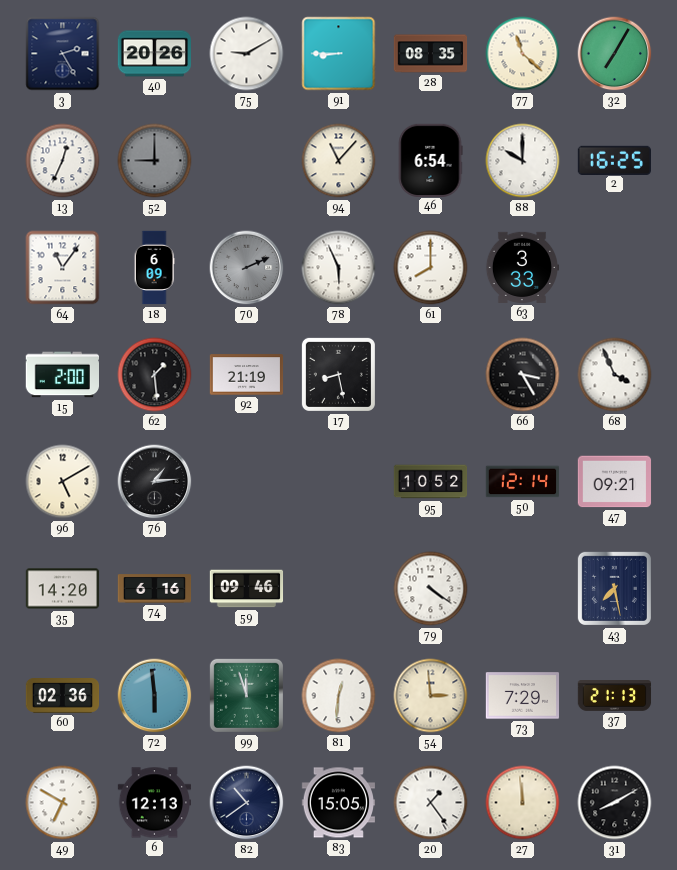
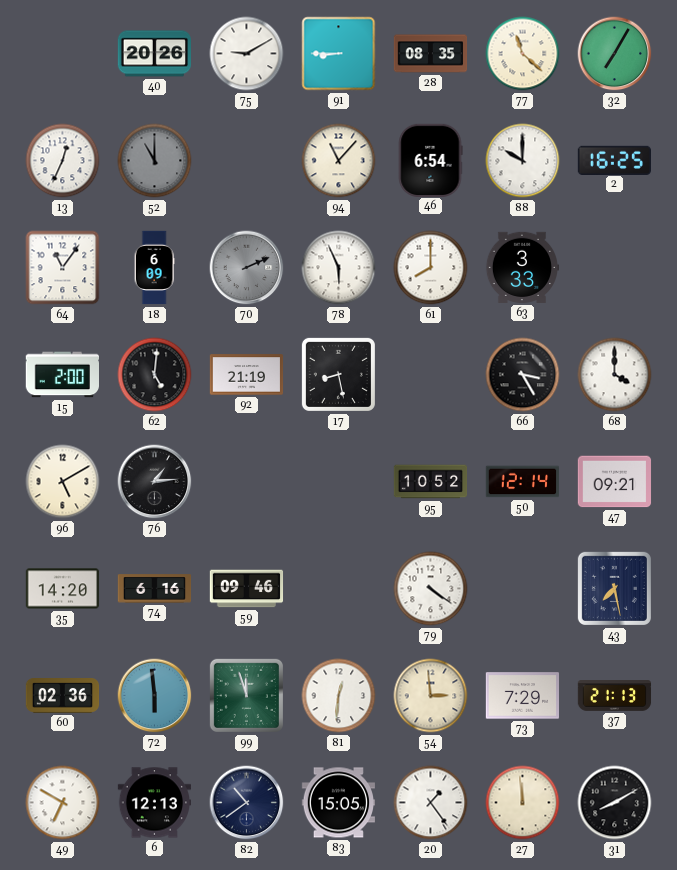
3: 2:25 -> none (63, 54)
52: 9:00 -> 11:00 (155, 161)
62: 1:29 -> 5:01 (155, 375)
68: 3:56 -> 4:00 (615, 375)
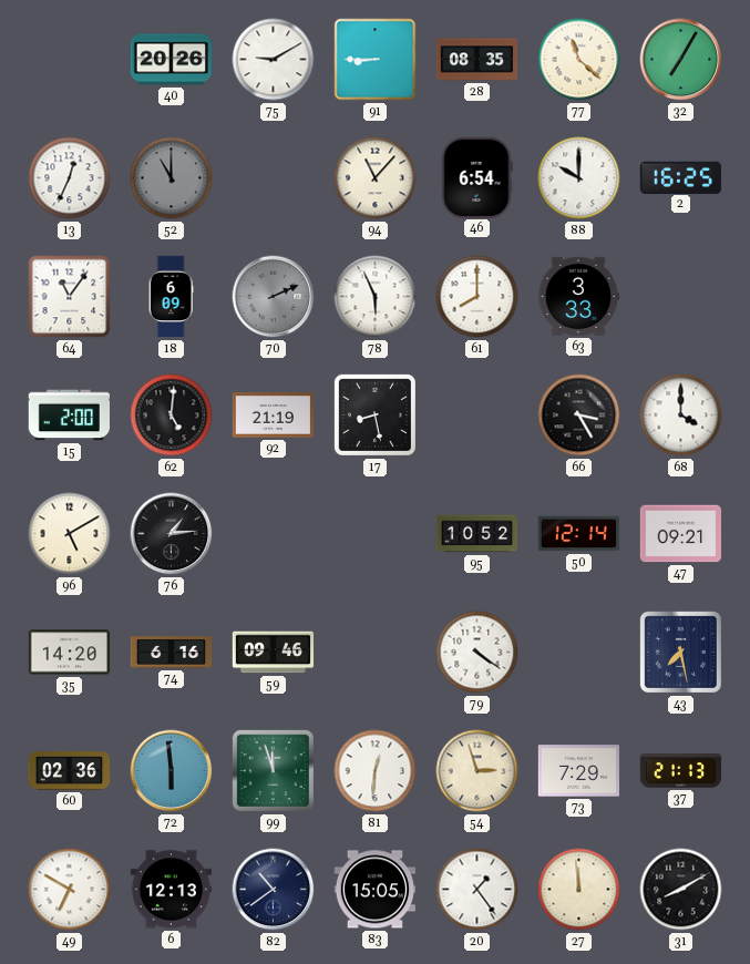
54: 2:59 -> 2:57 (477, 771)
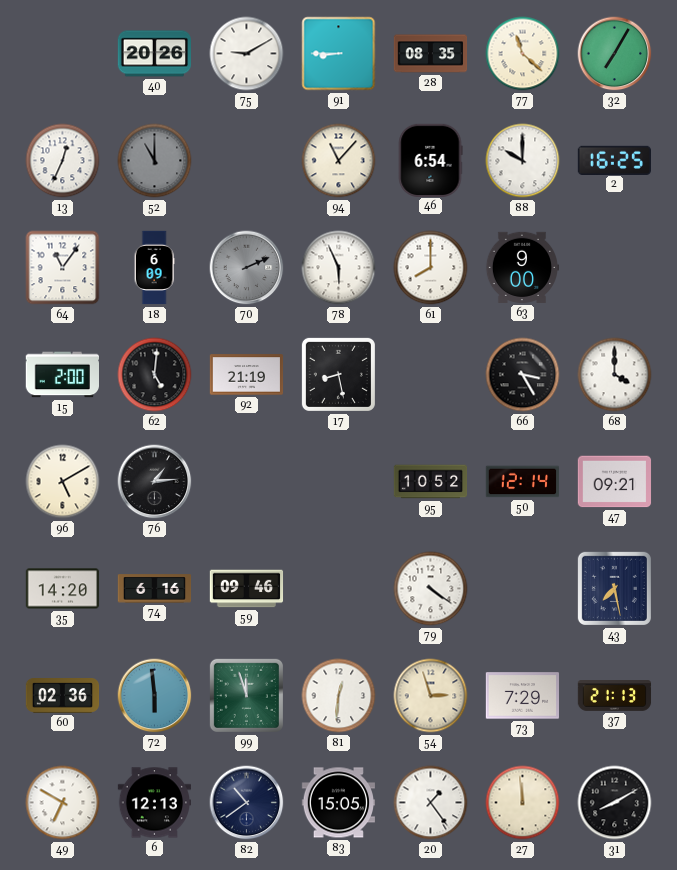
63: 3:33 -> 9:00 (521, 267)
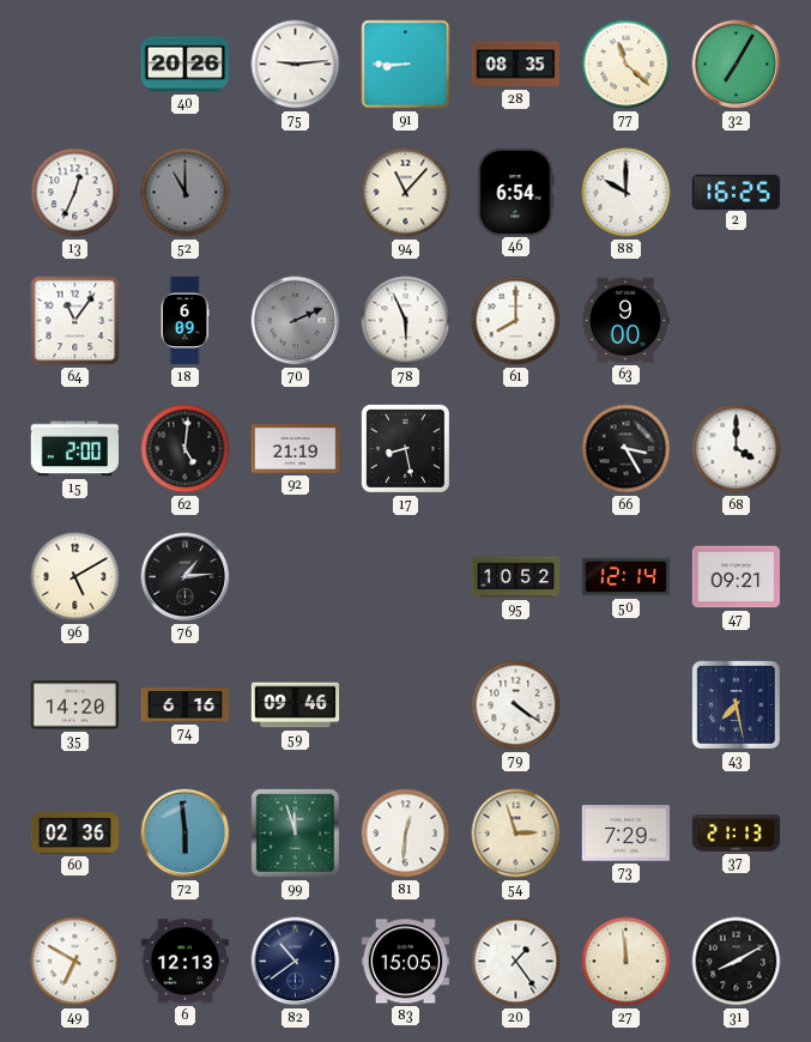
75: 9:10 -> 9:14 (296, 65)
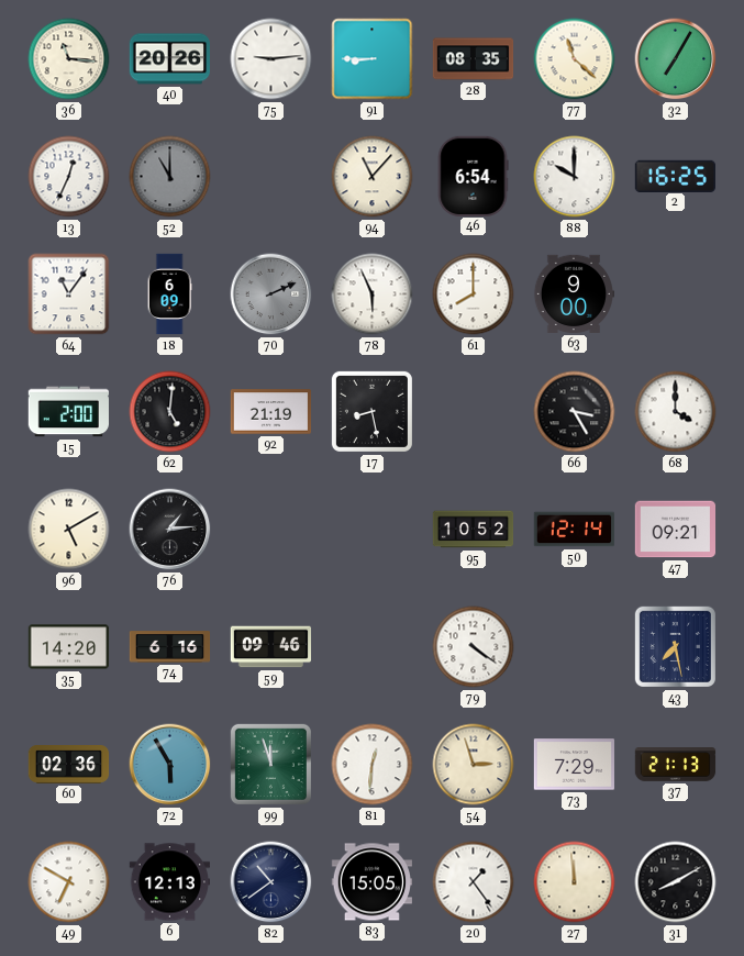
36: none -> 11:16 (69, 59)
72: 5:59 -> 5:55 (170, 765)
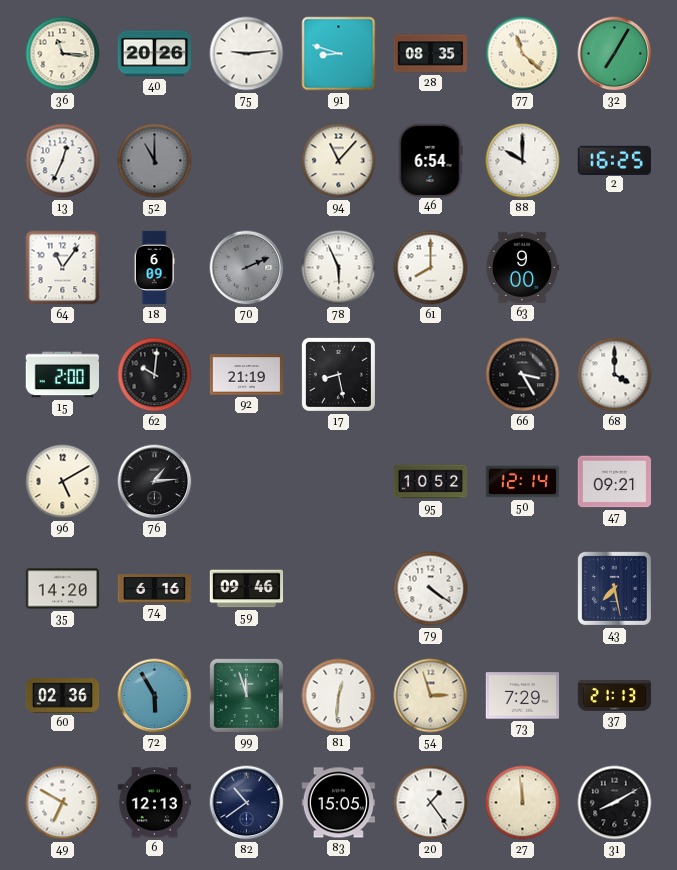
91: 8:45 -> 8:48 (339, 54)
62: 5:01 -> 10:01 (155, 375)
